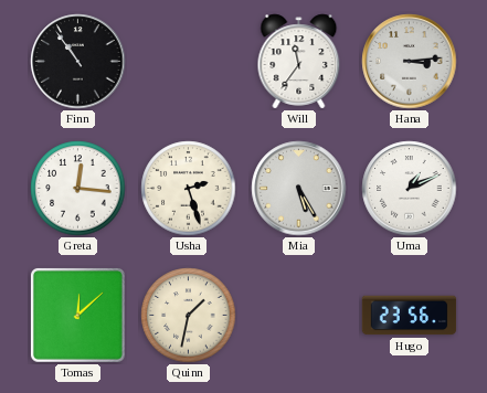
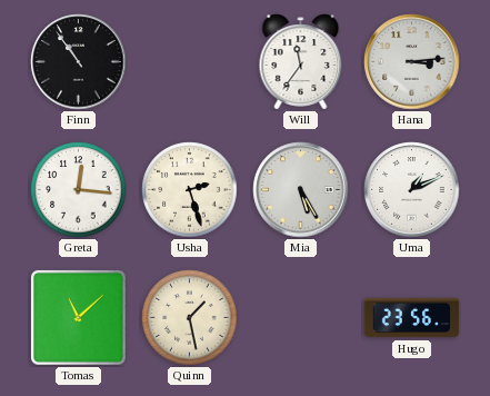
Tomas: 12:08 -> 11:08 (79, 318)
Quinn: 1:32 -> 1:28 (190, 318)
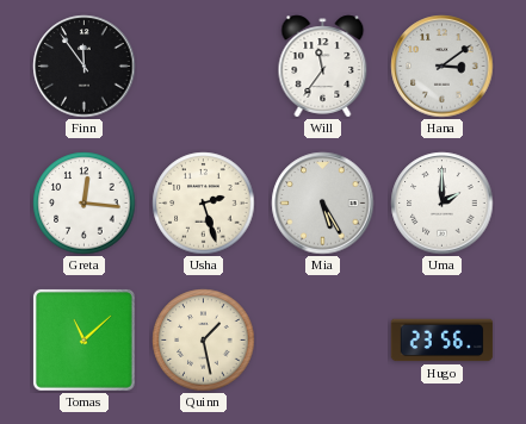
Finn: 10:54 -> 11:54 (85, 67)
Hana: 3:14 -> 3:09 (443, 67)
Uma: 1:11 -> 2:00 (443, 204)
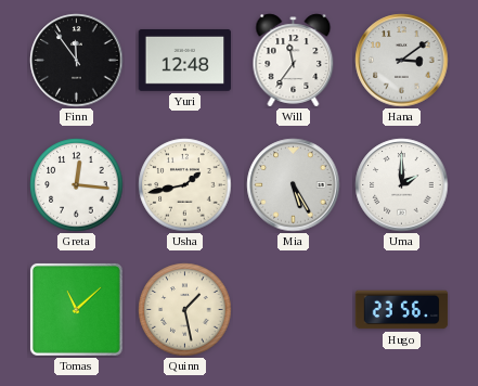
Yuri: none -> 12:48 (185, 60)
Usha: 2:27 -> 1:43 (185, 185)
